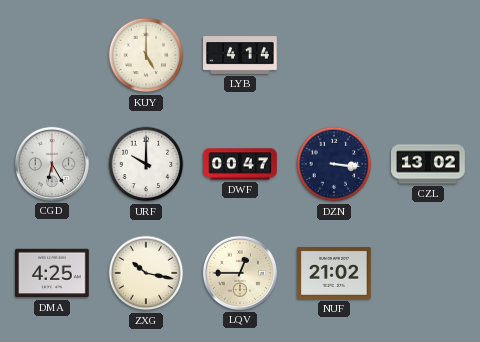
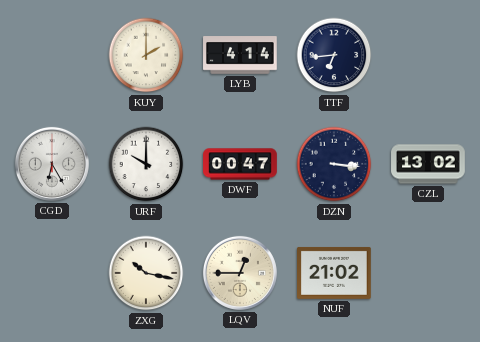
KUY: 5:00 -> 2:00 (146, 55)
TTF: none -> 6:44 (334, 55)
DMA: 4:25 -> none (53, 273)
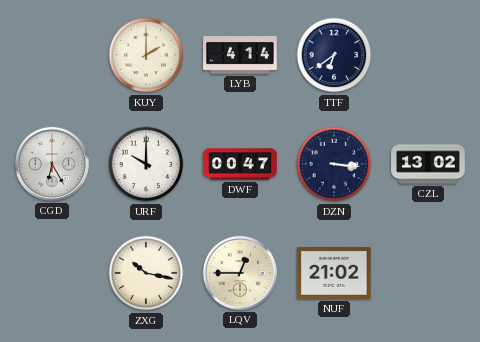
TTF: 6:44 -> 6:39 (334, 55)
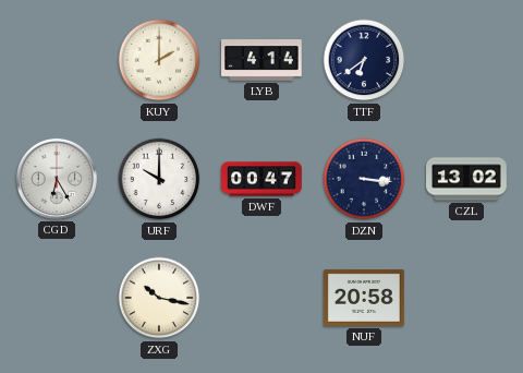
LQV: 12:45 -> none (240, 273)
NUF: 21:02 -> 20:58 (365, 298)
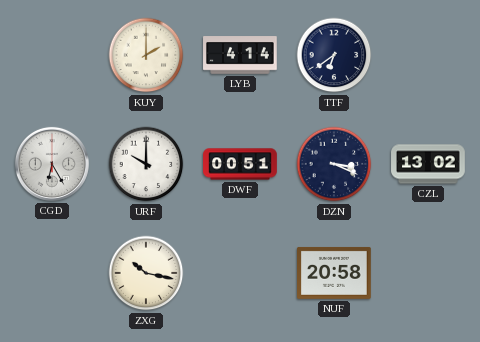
DWF: 00:47 -> 00:51 (240, 164)
DZN: 3:16 -> 3:19 (334, 164)
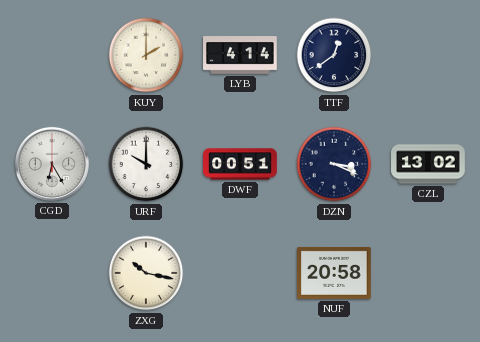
TTF: 6:39 -> 12:39 (334, 55)
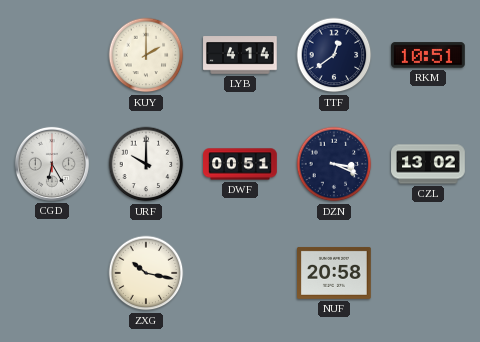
RKM: none -> 10:51 (428, 55)
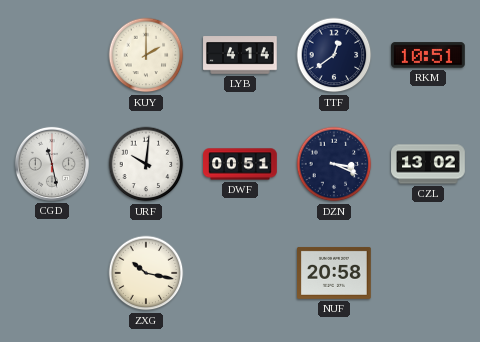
CGD: 6:25 -> 11:28 (52, 164)
URF: 10:00 -> 10:01 (146, 164)
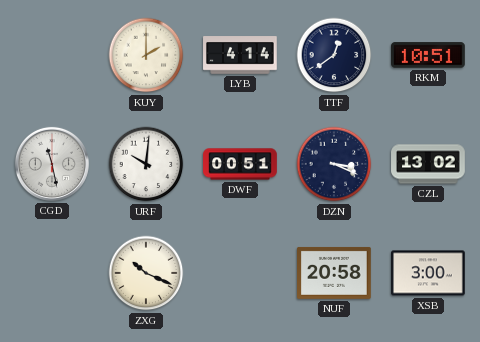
ZXG: 10:17 -> 10:19 (146, 273)
XSB: none -> 3:00 (429, 273)
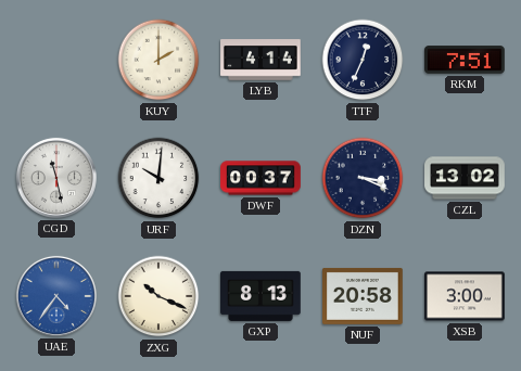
TTF: 12:39 -> 12:34 (363, 60)
RKM: 10:51 -> 7:51 (465, 60)
DWF: 00:51 -> 00:37 (260, 178)
UAE: none -> 4:36 (56, 296)
GXP: none -> 8:13 (262, 296)
